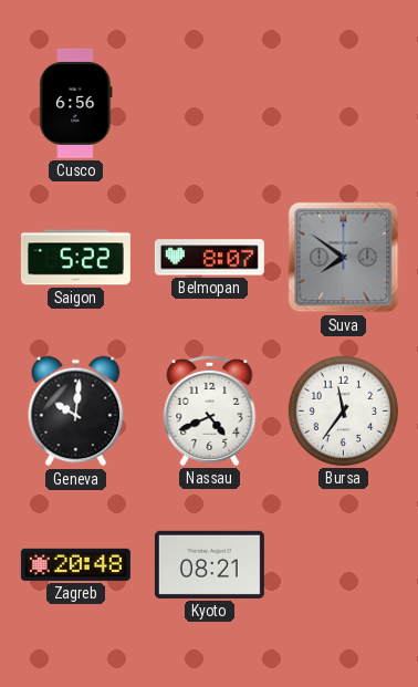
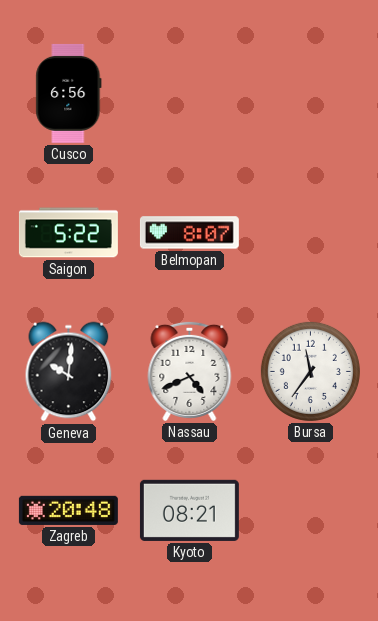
Suva: 7:51 -> none (344, 258)
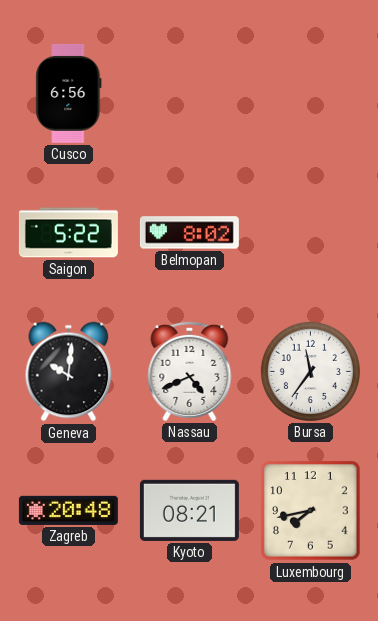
Belmopan: 8:07 -> 8:02 (189, 233)
Luxembourg: none -> 7:43 (311, 511)
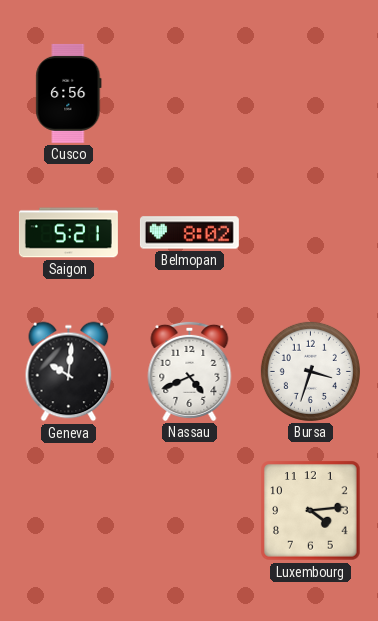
Saigon: 5:22 -> 5:21 (68, 233)
Bursa: 11:36 -> 3:33 (310, 371)
Zagreb: 20:48 -> none (68, 510)
Kyoto: 08:21 -> none (189, 510)
Luxembourg: 7:43 -> 4:14 (311, 511)
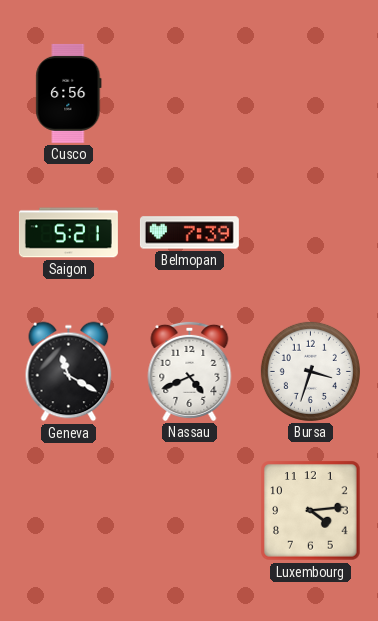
Belmopan: 8:02 -> 7:39 (189, 233)
Geneva: 10:01 -> 11:20 (69, 372)
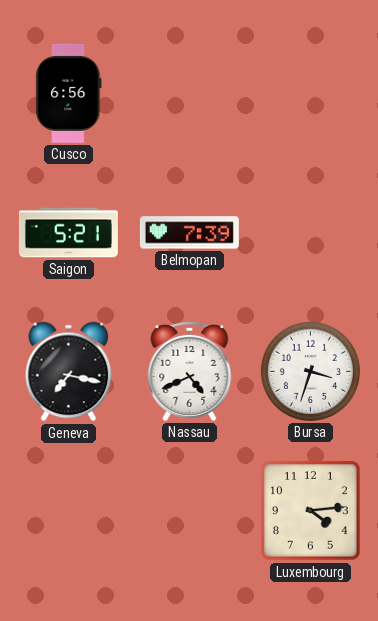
Geneva: 11:20 -> 7:17 (69, 372)
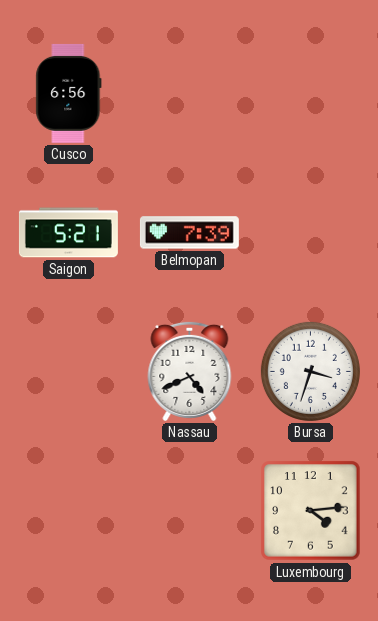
Geneva: 7:17 -> none (69, 372)
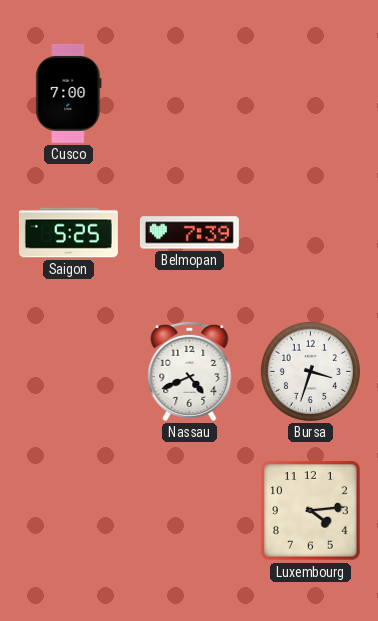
Cusco: 6:56 -> 7:00 (69, 93)
Saigon: 5:21 -> 5:25 (68, 233)
